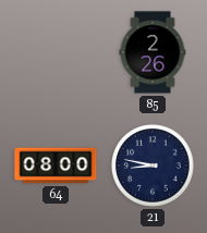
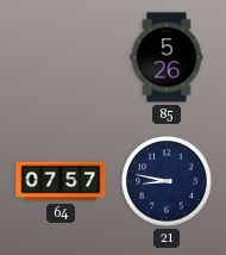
85: 2:26 -> 5:26 (167, 57)
64: 08:00 -> 07:57 (61, 181)
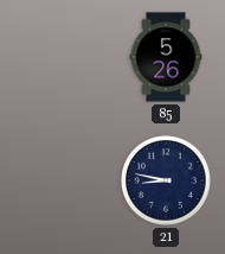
64: 07:57 -> none (61, 181)
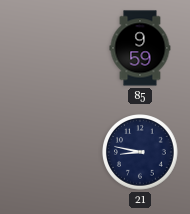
85: 5:26 -> 9:59 (140, 48)
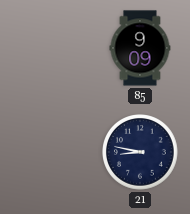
85: 9:59 -> 9:09 (140, 48)
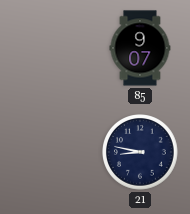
85: 9:09 -> 9:07 (140, 48)
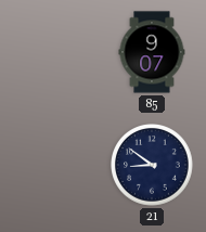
21: 8:47 -> 8:51 (153, 165)
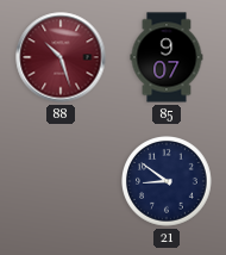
88: none -> 10:27 (61, 57)
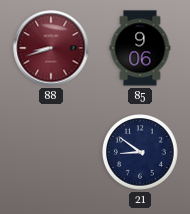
88: 10:27 -> 8:42 (51, 48)
85: 9:07 -> 9:06 (140, 48)
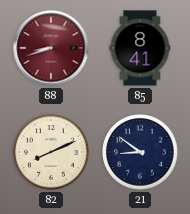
85: 9:06 -> 8:41 (140, 48)
82: none -> 8:11 (52, 152)
